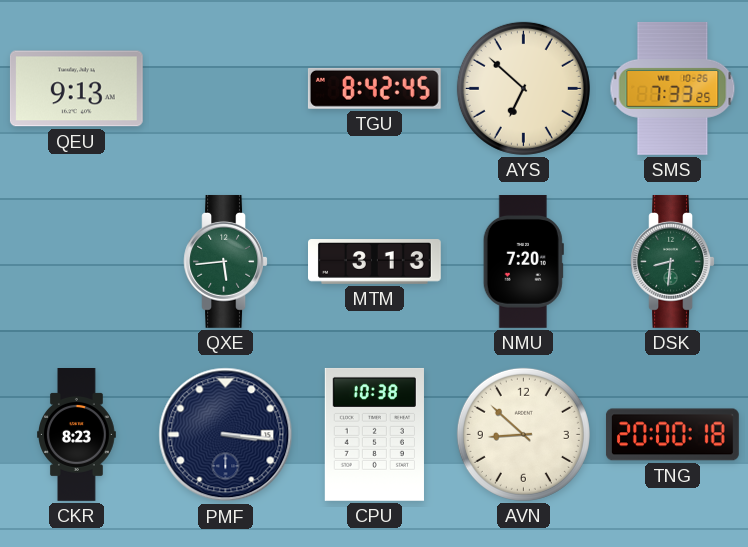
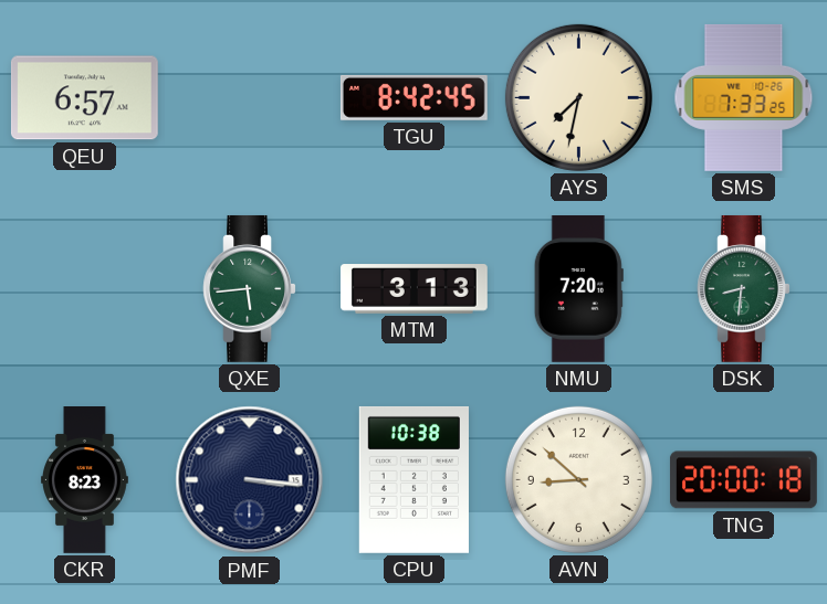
QEU: 9:13 -> 6:57 (84, 98)
AYS: 6:52 -> 7:32 (578, 97)
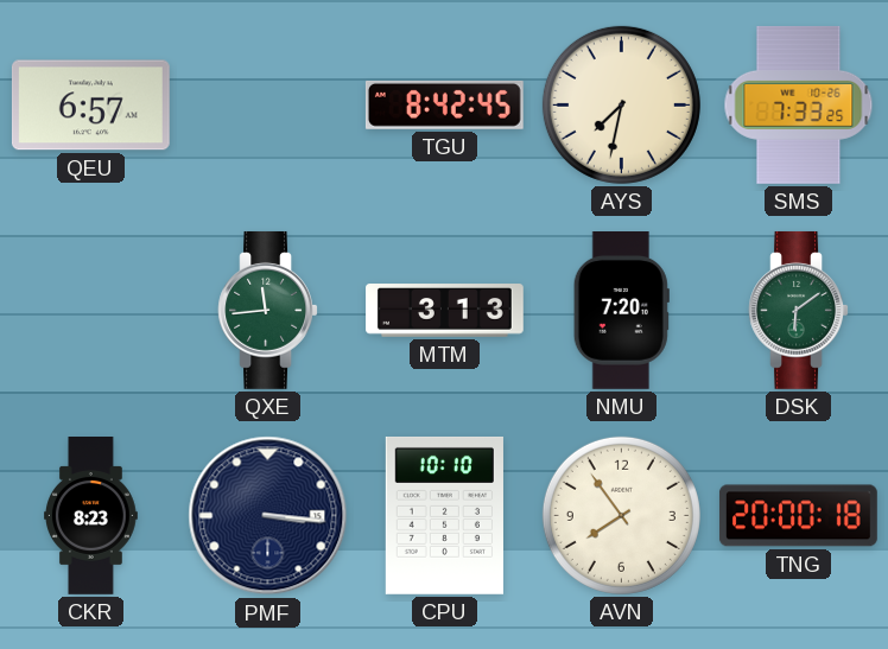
QXE: 5:44 -> 11:44 (267, 310)
DSK: 8:31 -> 6:09 (798, 310)
CPU: 10:38 -> 10:10 (444, 515)
AVN: 8:52 -> 7:54 (621, 515)
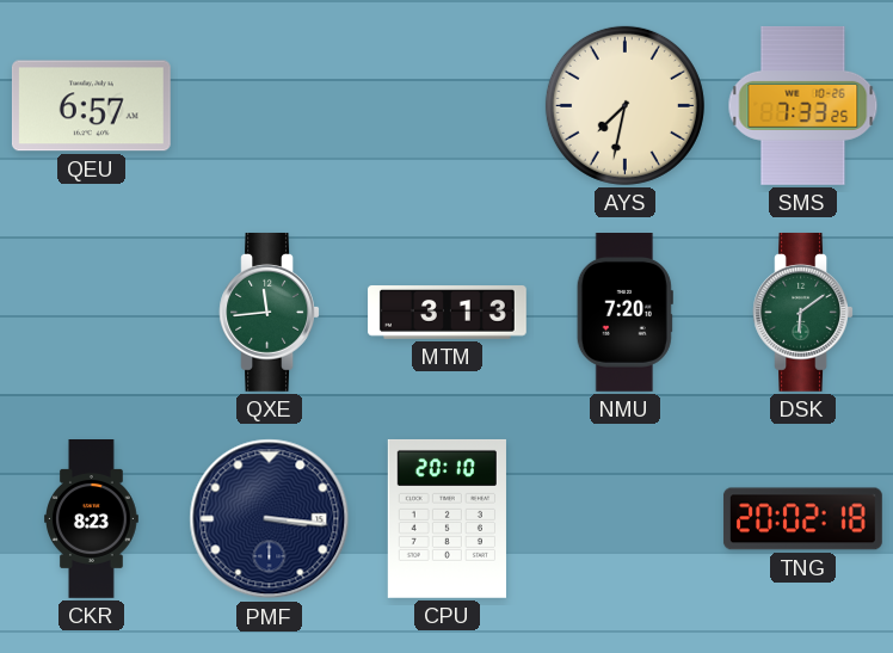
TGU: 8:42 -> none (444, 104)
CPU: 10:10 -> 20:10 (446, 518)
AVN: 7:54 -> none (621, 515)
TNG: 20:00 -> 20:02 (802, 519)
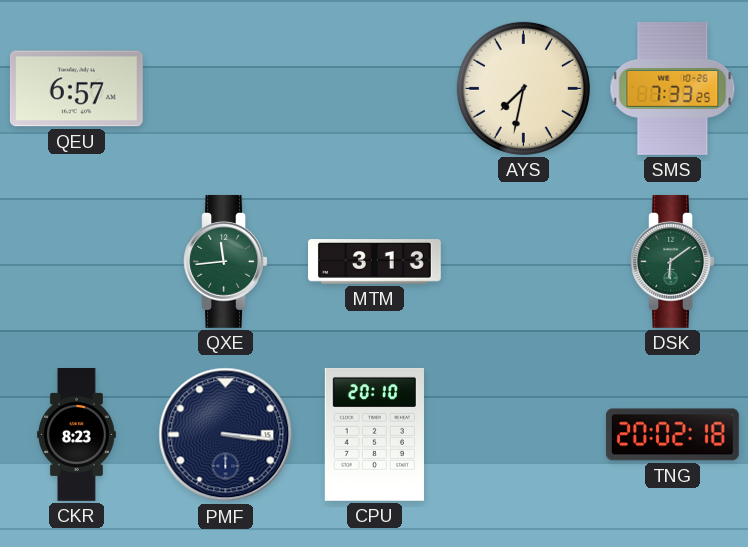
NMU: 7:20 -> none (624, 313)
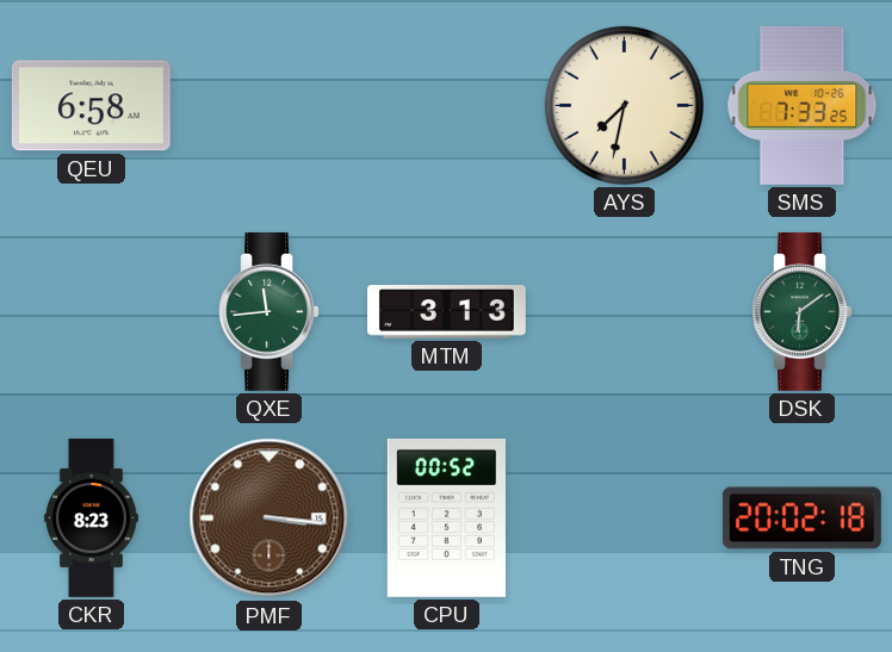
QEU: 6:57 -> 6:58 (91, 106)
PMF dial: navy -> brown (270, 519)
CPU: 20:10 -> 00:52 (446, 517)
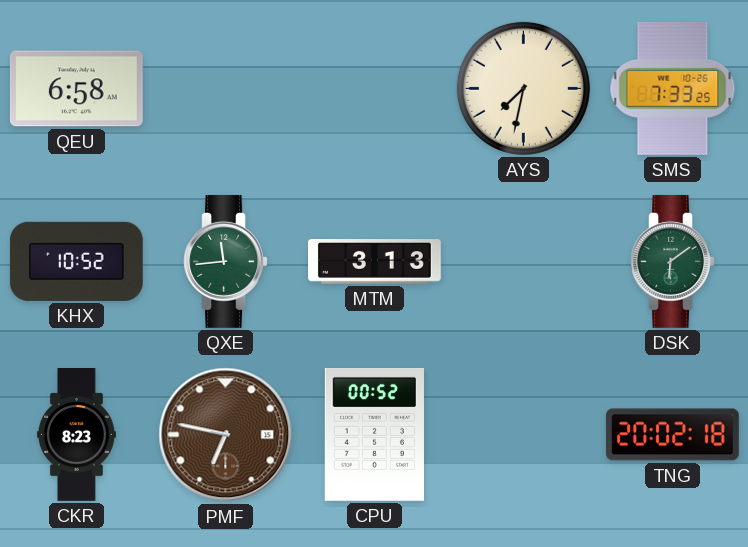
KHX: none -> 10:52 (76, 261)
PMF: 3:16 -> 6:47 (226, 435)
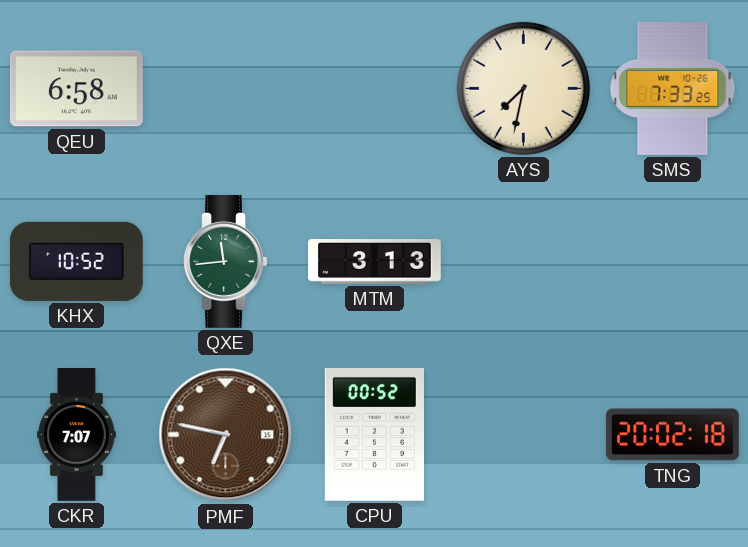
DSK: 6:09 -> none (672, 261)
CKR: 8:23 -> 7:07 (77, 435)
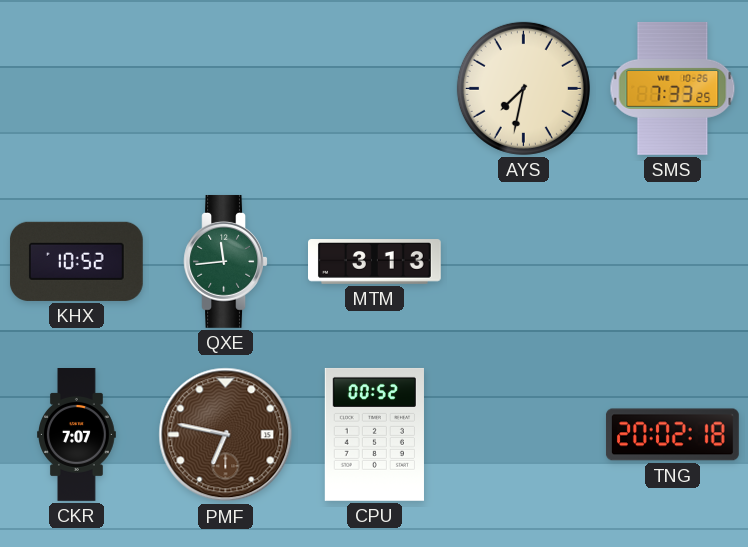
QEU: 6:58 -> none (76, 89)
